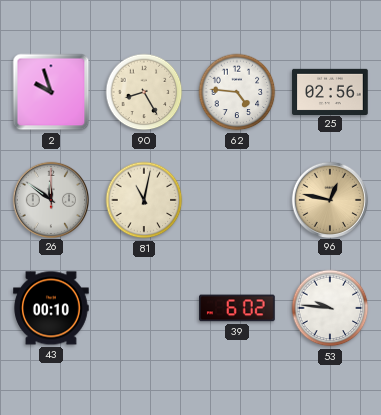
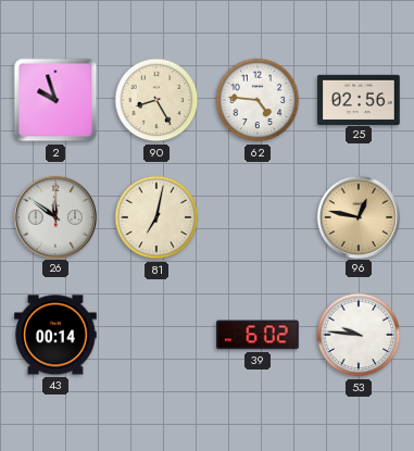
81: 11:02 -> 7:02 (156, 217)
43: 00:10 -> 00:14 (55, 335)
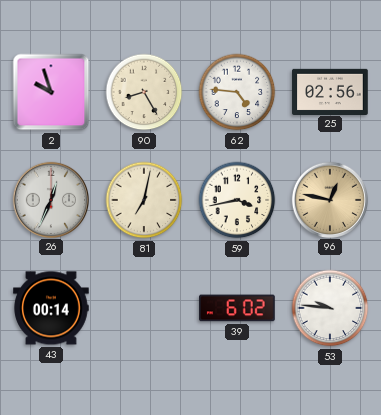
26: 11:51 -> 12:34 (50, 199)
59: none -> 3:43 (237, 200)
